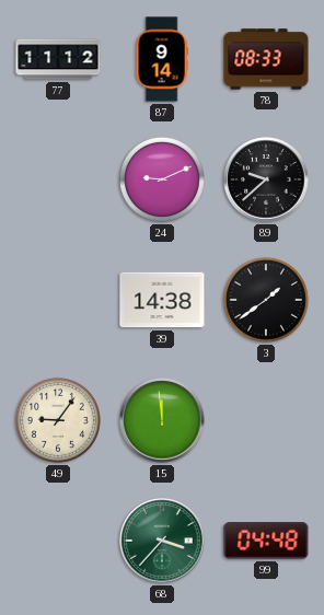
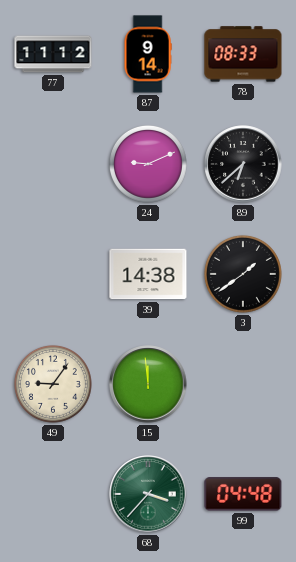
89: 9:38 -> 6:38 (243, 164)
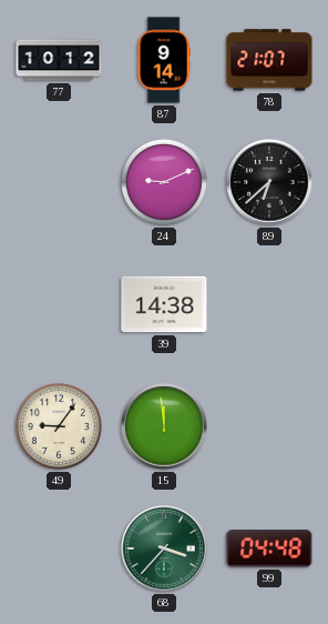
77: 11:12 -> 10:12 (59, 60)
78: 08:33 -> 21:07 (269, 60)
3: 1:39 -> none (243, 274)
